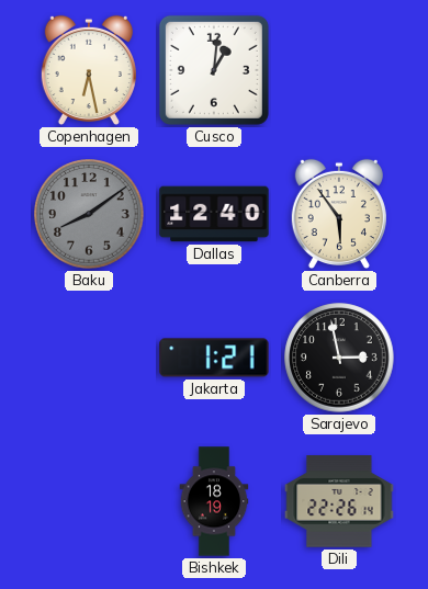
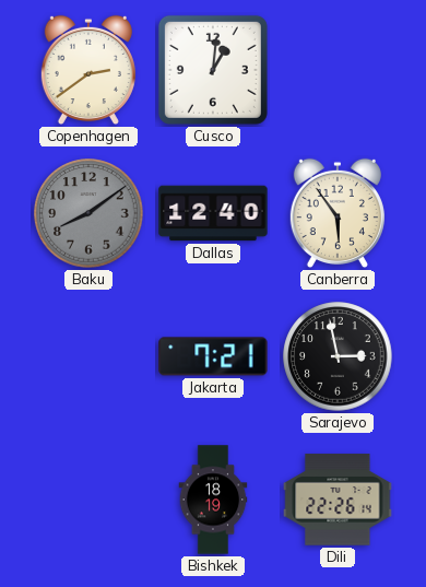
Copenhagen: 6:28 -> 2:39 (88, 70)
Jakarta: 1:21 -> 7:21 (213, 356)
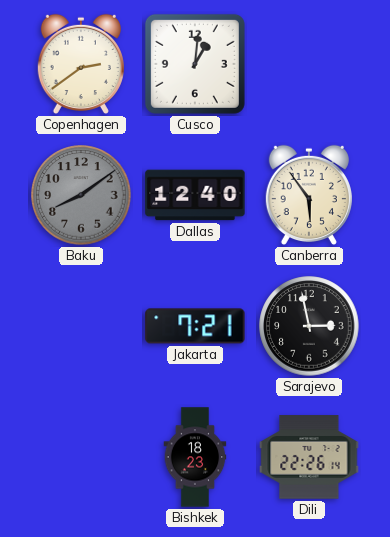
Bishkek: 18:19 -> 18:23 (195, 457)
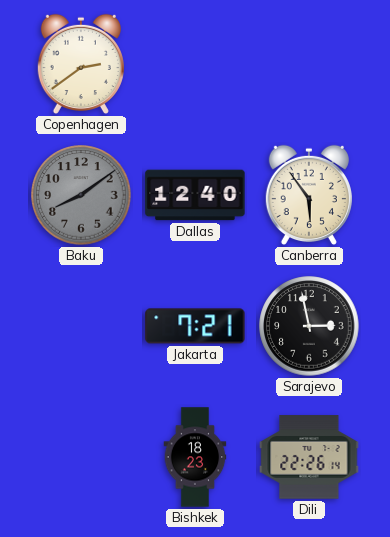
Cusco: 1:01 -> none (195, 64)
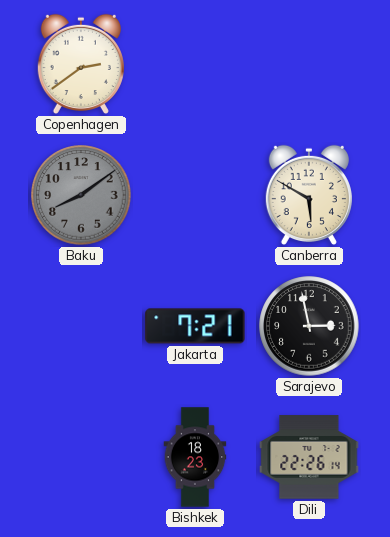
Dallas: 12:40 -> none (195, 195)
Canberra: 5:54 -> 5:50 (309, 195)
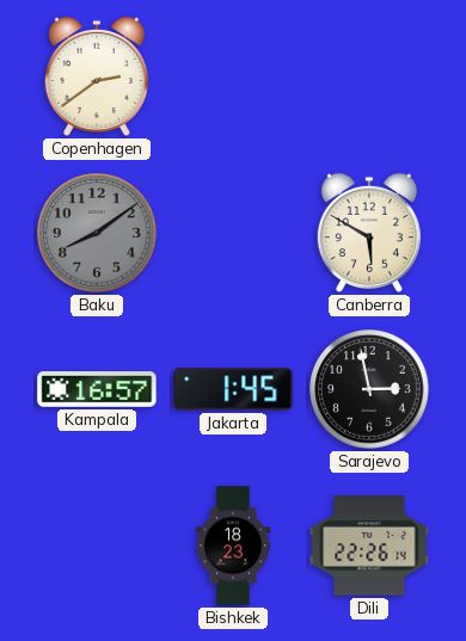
Kampala: none -> 16:57 (97, 389)
Jakarta: 7:21 -> 1:45 (233, 389)
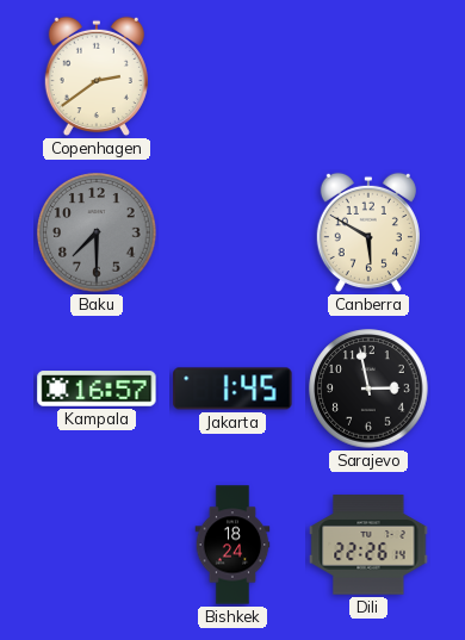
Baku: 8:09 -> 7:30 (97, 232)
Bishkek: 18:23 -> 18:24 (232, 545)
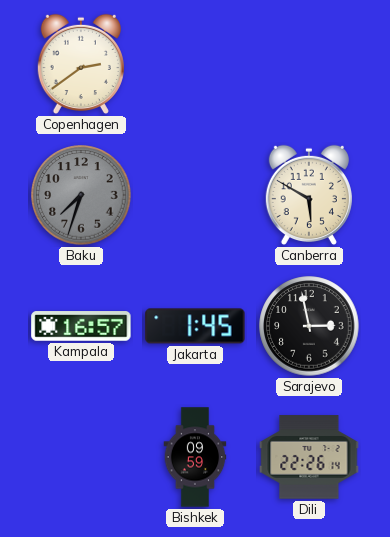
Baku: 7:30 -> 7:33 (81, 195)
Bishkek: 18:24 -> 09:59 (195, 457)
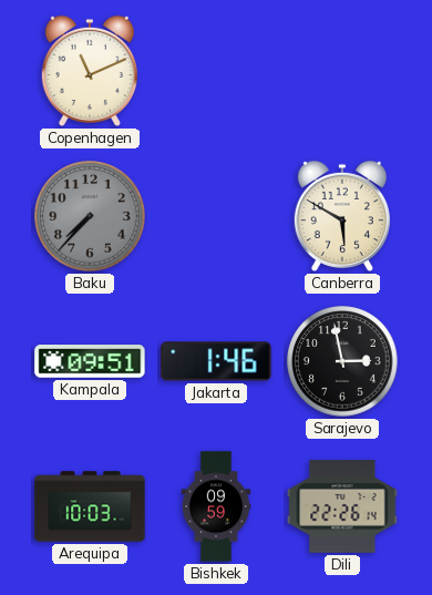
Copenhagen: 2:39 -> 11:11 (90, 71)
Baku: 7:33 -> 7:37 (90, 216)
Kampala: 16:57 -> 09:51 (90, 361)
Jakarta: 1:45 -> 1:46 (216, 361)
Arequipa: none -> 10:03 (90, 506)
